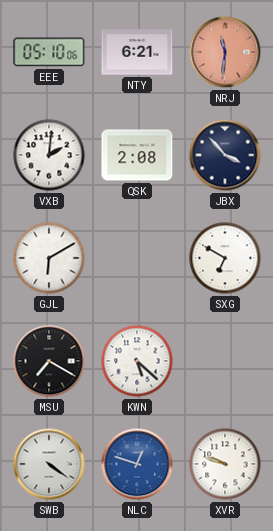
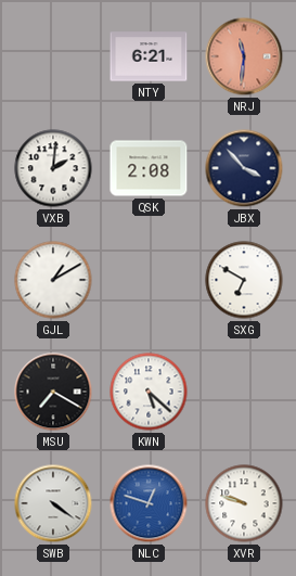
EEE: 05:10 -> none (49, 52)
GJL: 6:10 -> 1:10 (53, 280)
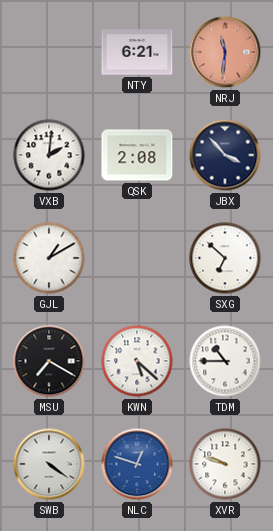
SXG: 6:50 -> 6:52 (225, 258)
TDM: none -> 10:45 (225, 361)
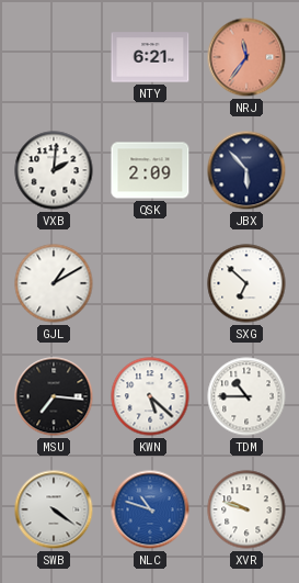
NRJ: 11:31 -> 11:36 (246, 57)
QSK: 2:08 -> 2:09 (150, 170)
JBX: 3:53 -> 5:53 (246, 170)
MSU: 7:20 -> 7:16 (54, 396)
NLC: 12:48 -> 10:48 (150, 509)
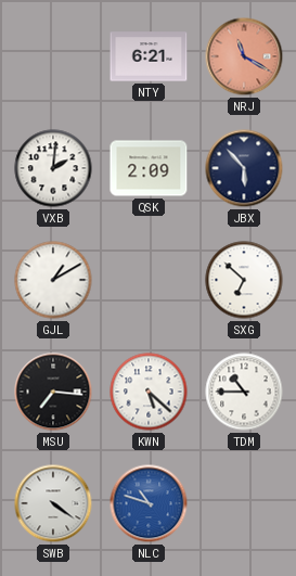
NRJ: 11:36 -> 11:20 (244, 56)
XVR: 9:48 -> none (246, 509)
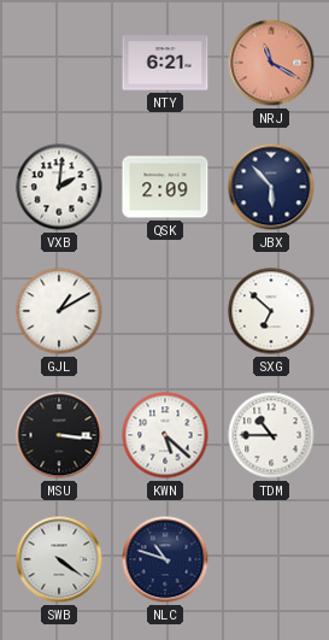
MSU: 7:16 -> 3:16 (59, 435)
NLC dial: blue -> navy (165, 559)
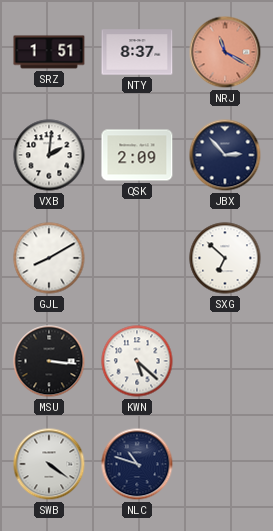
SRZ: none -> 1:51 (49, 52)
NTY: 6:21 -> 8:37 (137, 52)
JBX: 5:53 -> 2:53 (225, 155)
GJL: 1:10 -> 8:10 (49, 258)
TDM: 10:45 -> none (271, 435)
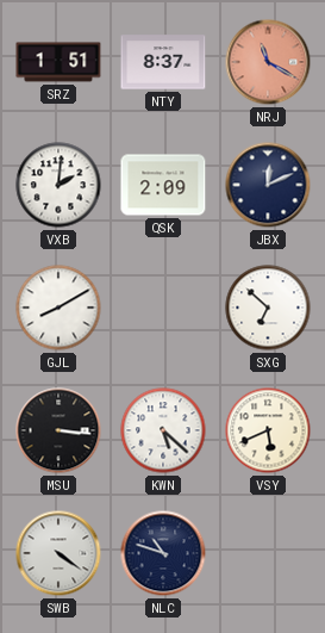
JBX: 2:53 -> 12:11 (268, 185)
VSY: none -> 5:41 (268, 430)
